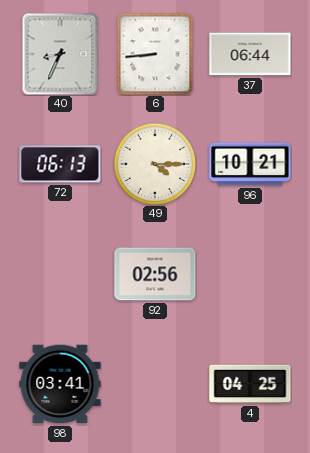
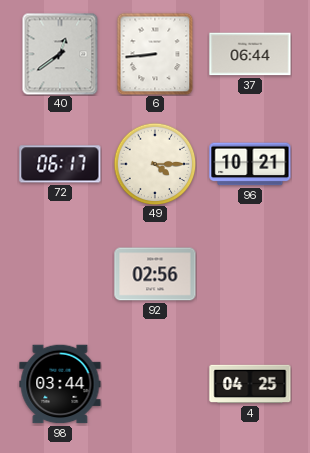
40: 8:34 -> 12:39 (60, 54)
72: 06:13 -> 06:17 (60, 164)
98: 03:41 -> 03:44 (60, 384)
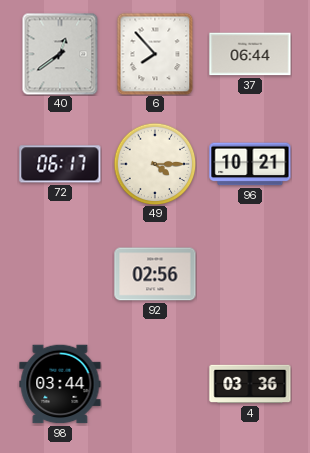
6: 8:44 -> 7:53 (155, 54)
4: 04:25 -> 03:36 (250, 384)
